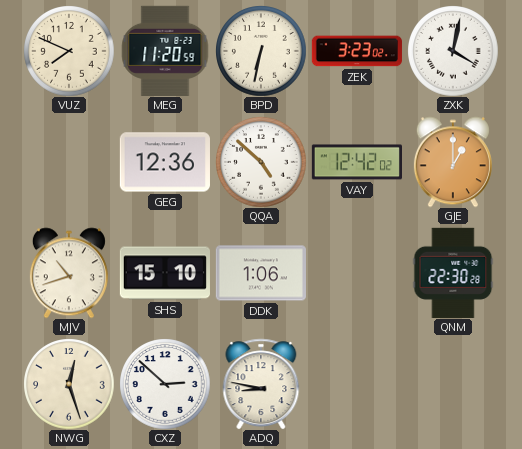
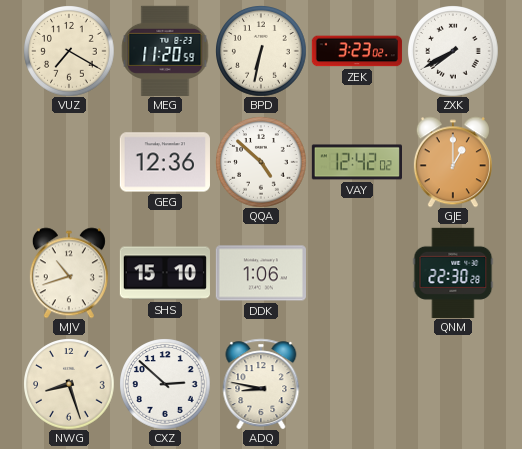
VUZ: 7:49 -> 7:20 (69, 51)
ZXK: 4:02 -> 7:40 (453, 51)
NWG: 12:27 -> 8:27 (69, 384)
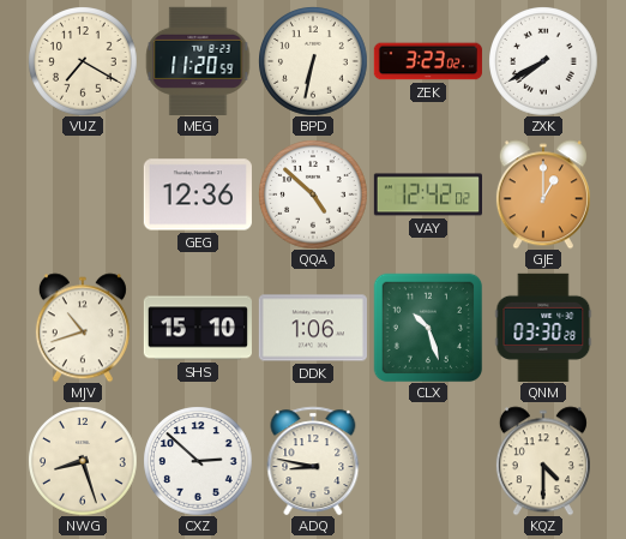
CLX: none -> 10:27 (428, 328)
QNM: 22:30 -> 03:30 (543, 328)
KQZ: none -> 4:30 (543, 461)
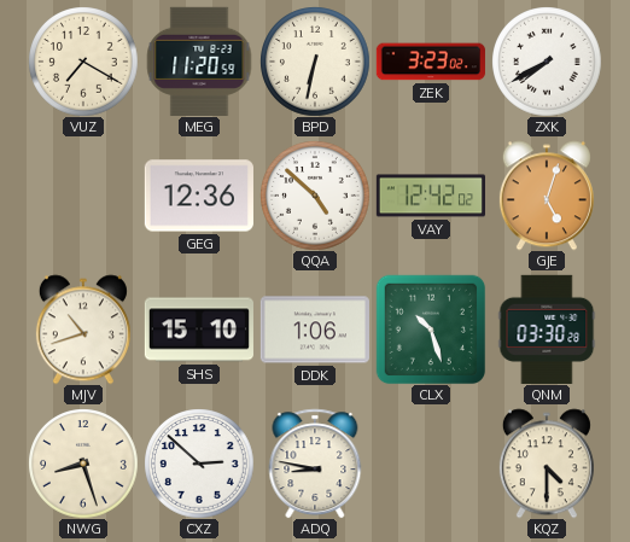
GJE: 1:00 -> 5:03 (547, 196)
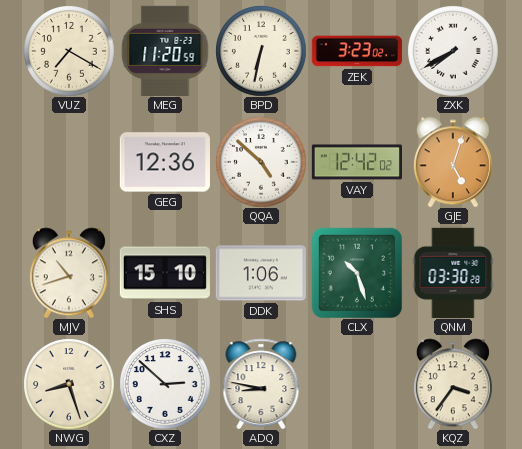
KQZ: 4:30 -> 3:36 (453, 384)
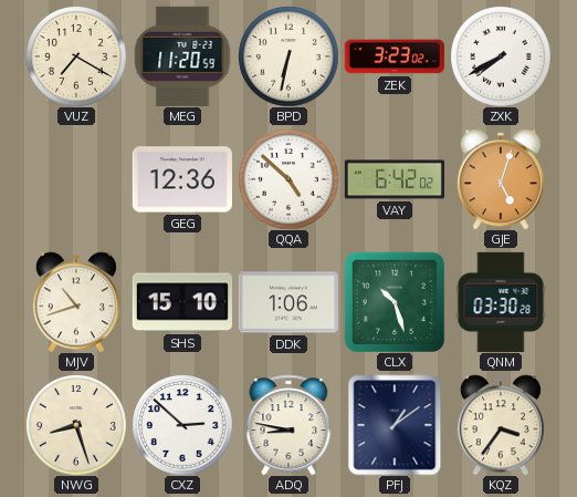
VAY: 12:42 -> 6:42 (394, 179)
PFJ: none -> 1:09 (395, 425)
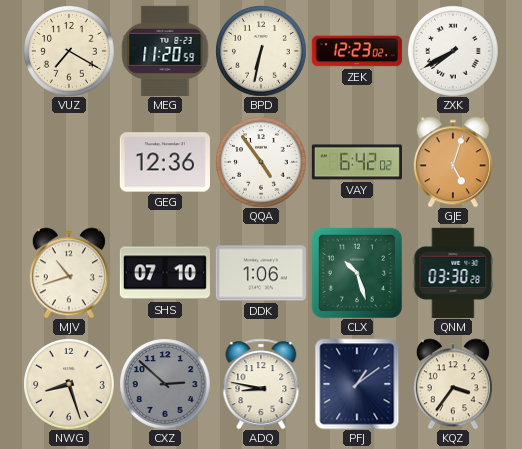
ZEK: 3:23 -> 12:23 (357, 51)
QQA: 4:52 -> 4:54 (261, 162)
SHS: 15:10 -> 07:10 (164, 273)
CXZ dial: white -> grey (165, 384)
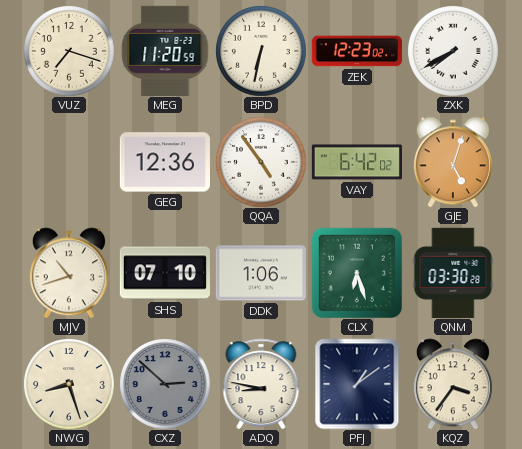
VUZ: 7:20 -> 7:18 (69, 51)
CLX: 10:27 -> 6:27 (357, 273)
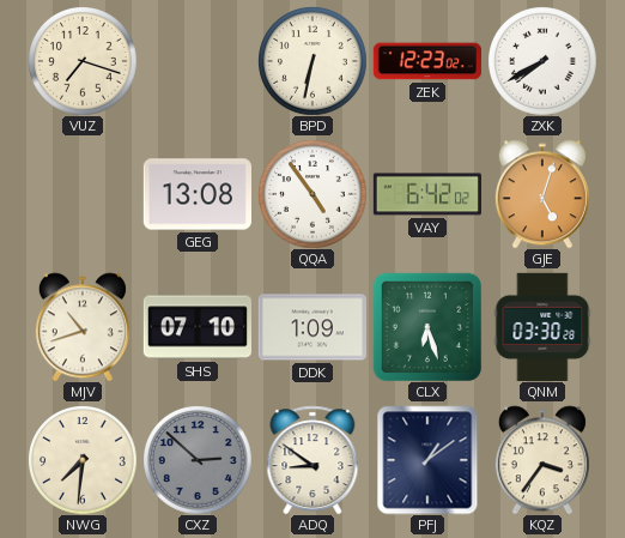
MEG: 11:20 -> none (165, 51)
GEG: 12:36 -> 13:08 (198, 194)
DDK: 1:06 -> 1:09 (313, 327)
NWG: 8:27 -> 7:31 (83, 460)
ADQ: 8:47 -> 8:51 (313, 460)
